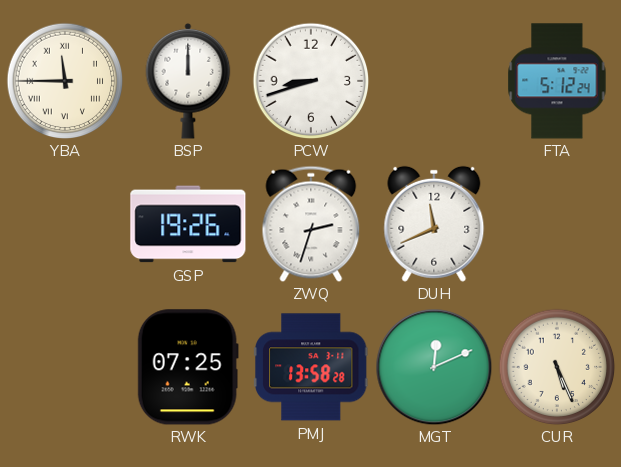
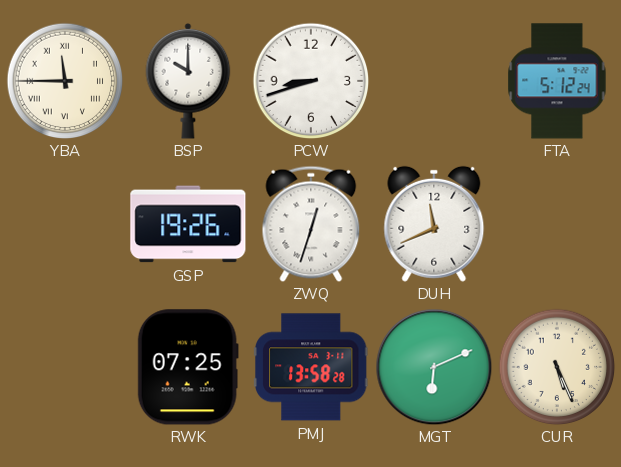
BSP: 12:00 -> 10:00 (188, 81)
ZWQ: 2:33 -> 12:33 (311, 224)
MGT: 12:11 -> 6:11 (434, 367)
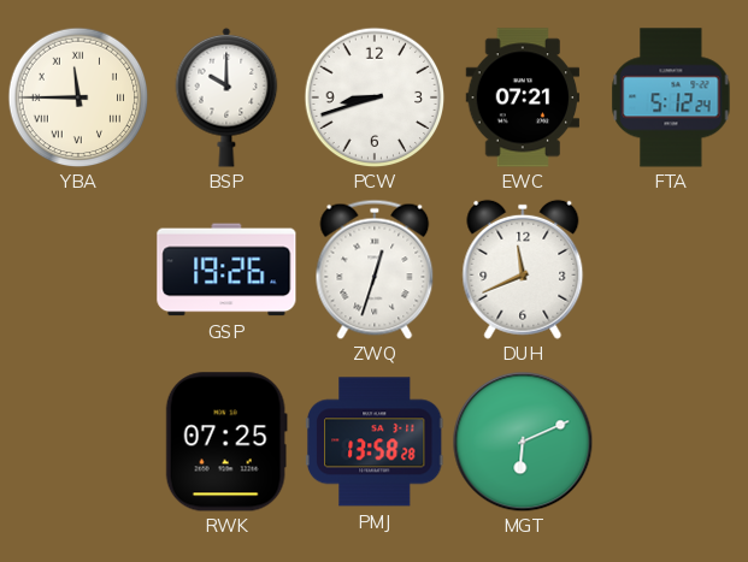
EWC: none -> 07:21 (523, 97)
CUR: 5:26 -> none (557, 367)
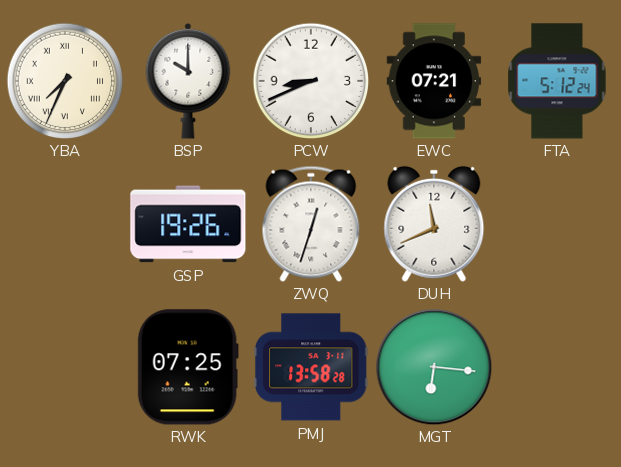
YBA: 11:45 -> 7:34 (65, 81)
PCW: 8:42 -> 8:41 (311, 81)
MGT: 6:11 -> 6:16 (434, 367)
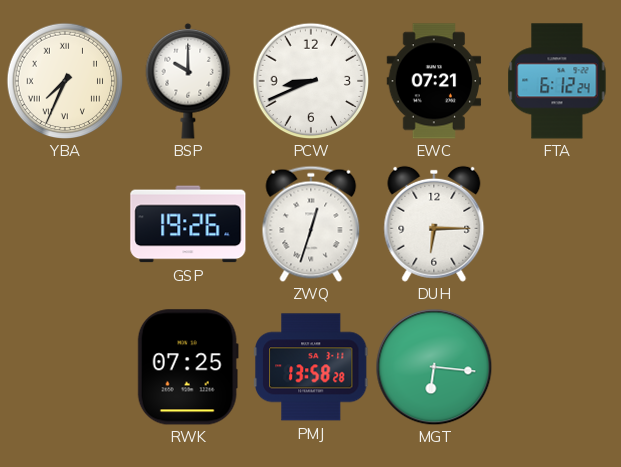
FTA: 5:12 -> 6:12 (557, 81)
DUH: 11:41 -> 6:15 (434, 224)
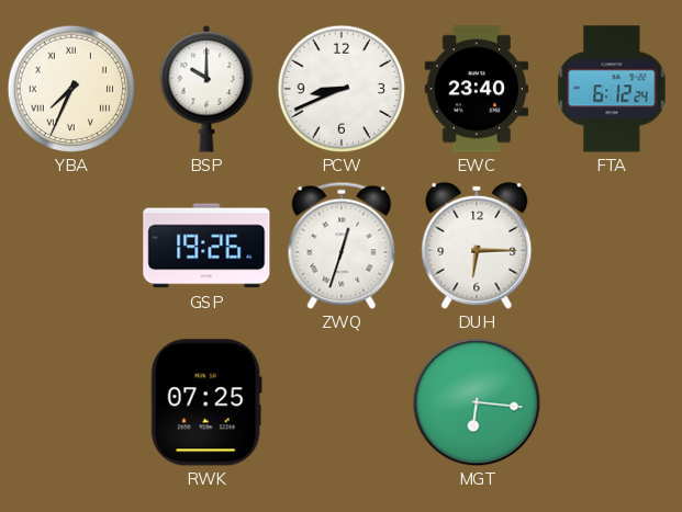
EWC: 07:21 -> 23:40 (477, 89)
PMJ: 13:58 -> none (311, 367)
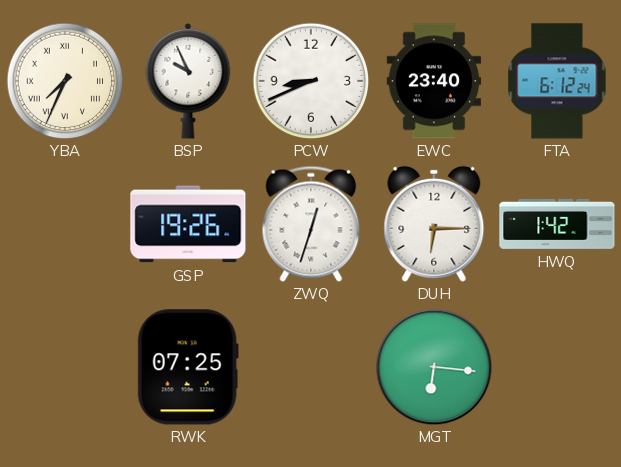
BSP: 10:00 -> 9:56 (188, 81)
HWQ: none -> 1:42 (557, 224)
